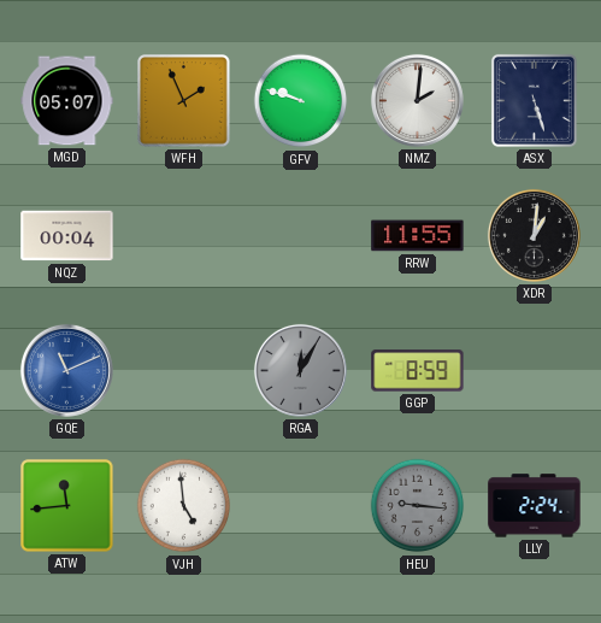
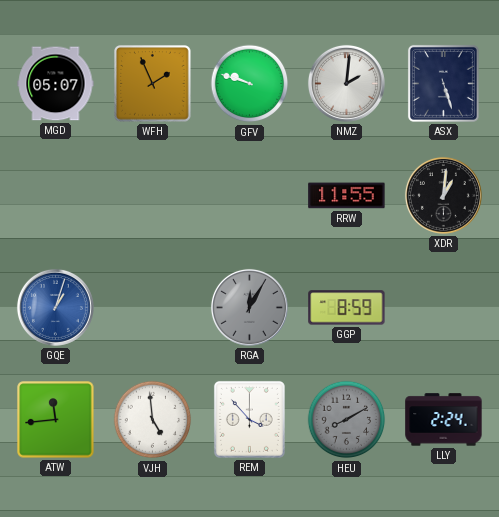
NQZ: 00:04 -> none (67, 236)
GQE: 11:11 -> 1:03 (55, 307)
REM: none -> 3:53 (249, 419)
HEU: 9:16 -> 8:10 (347, 420)
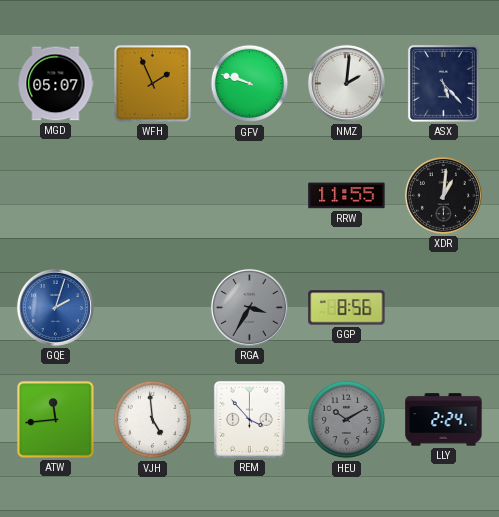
ASX: 5:27 -> 5:23 (443, 83)
GQE: 1:03 -> 2:03 (55, 307)
RGA: 12:05 -> 3:35 (249, 307)
GGP: 8:59 -> 8:56 (347, 308)
HEU: 8:10 -> 10:10 (347, 420)
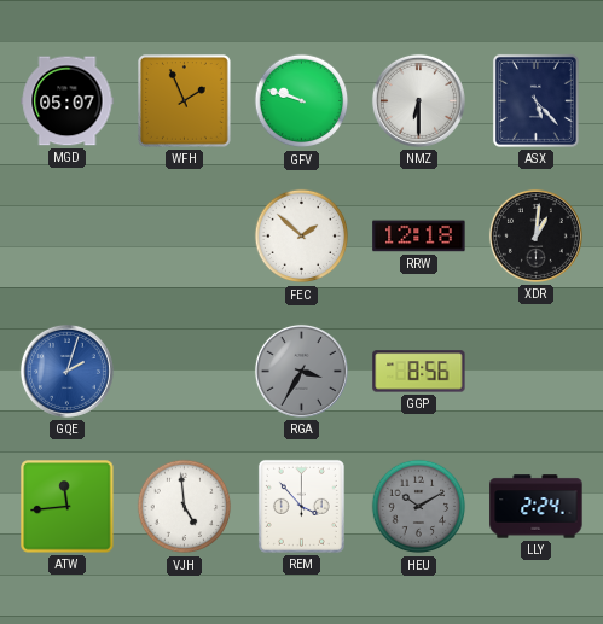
NMZ: 2:01 -> 6:30 (418, 100)
FEC: none -> 1:52 (302, 237)
RRW: 11:55 -> 12:18 (419, 237)
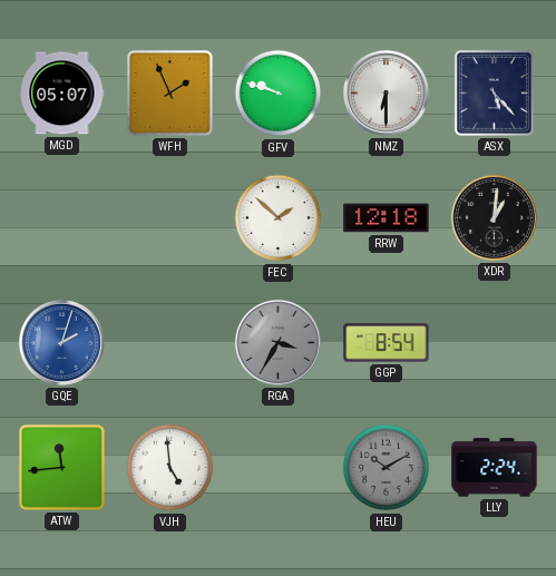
GGP: 8:56 -> 8:54 (387, 343)
REM: 3:53 -> none (301, 506)
